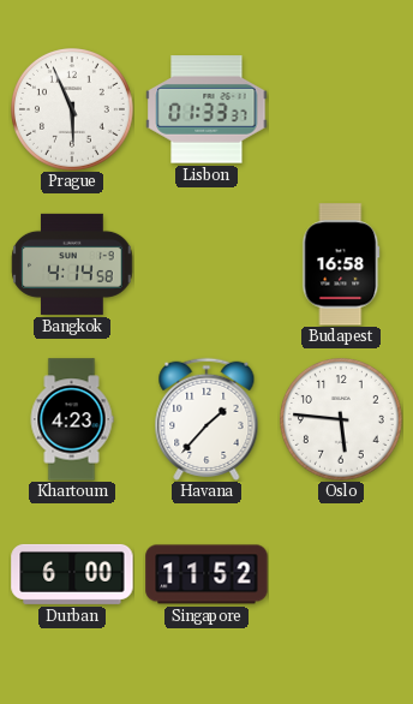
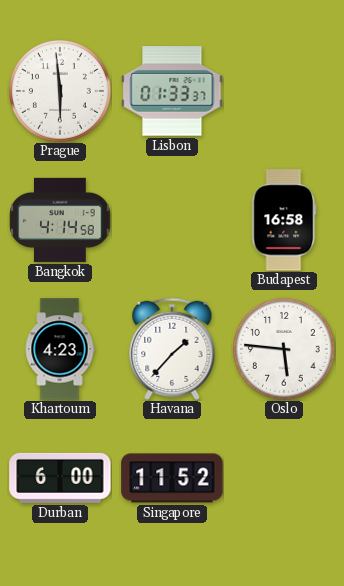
Prague: 5:56 -> 5:59 (61, 92)
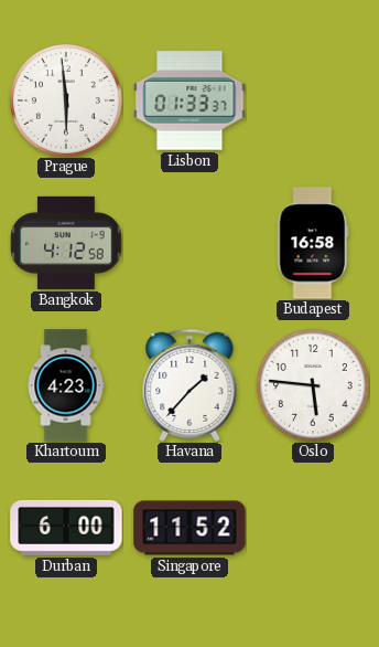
Bangkok: 4:14 -> 4:12 (66, 243)
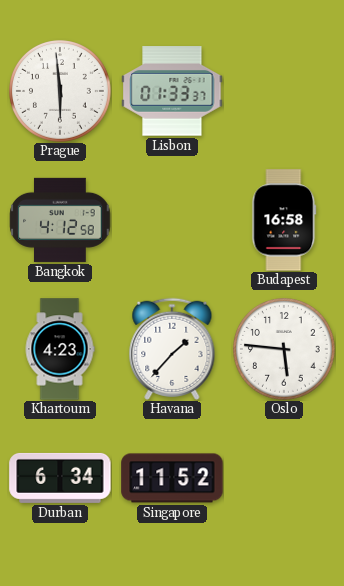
Durban: 6:00 -> 6:34 (60, 478)
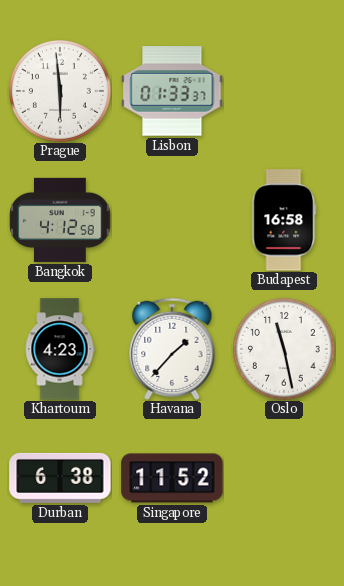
Oslo: 5:46 -> 11:28 (285, 350)
Durban: 6:34 -> 6:38 (60, 478)
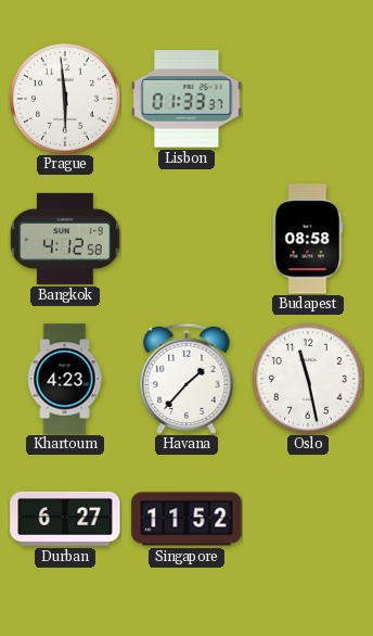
Budapest: 16:58 -> 08:58 (308, 239)
Durban: 6:38 -> 6:27 (65, 519)
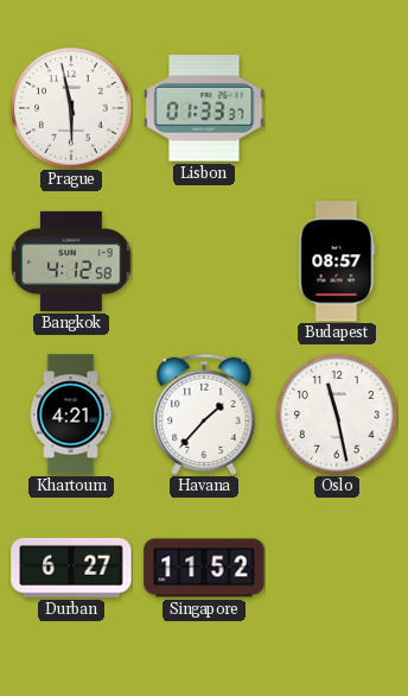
Prague: 5:59 -> 5:58 (72, 109)
Budapest: 08:58 -> 08:57 (337, 261)
Khartoum: 4:23 -> 4:21 (71, 415)
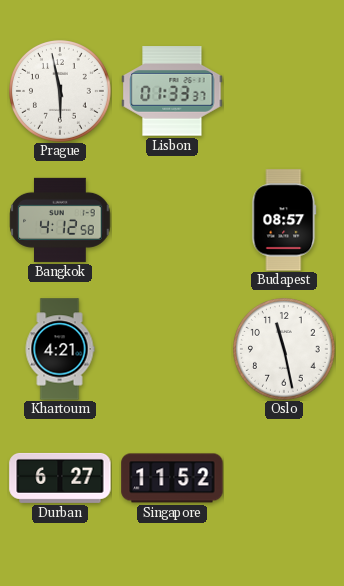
Havana: 1:37 -> none (204, 415)
